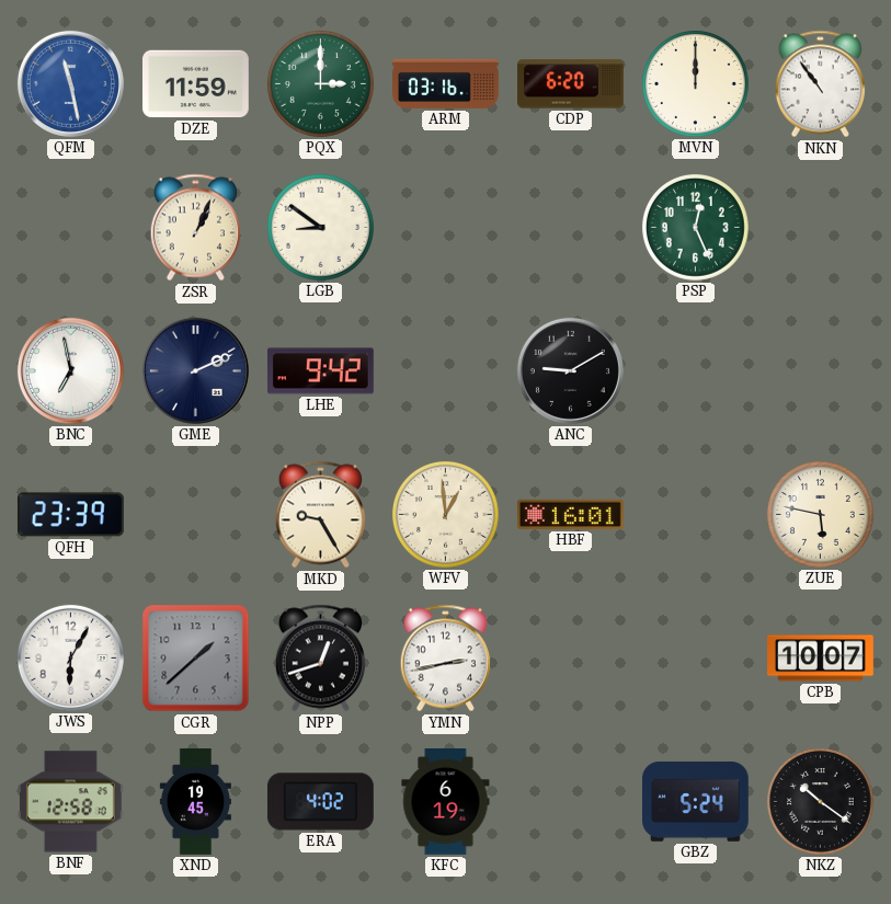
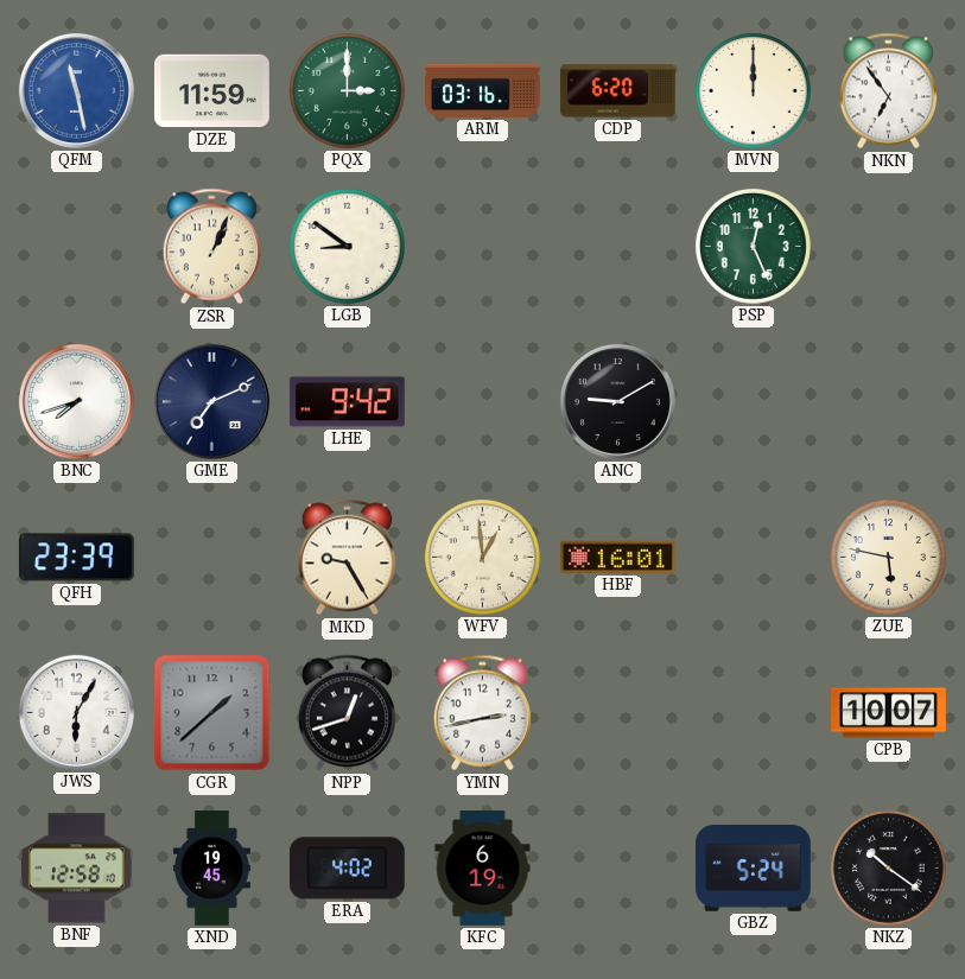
NKN: 10:54 -> 6:54 (888, 91)
BNC: 6:58 -> 7:42 (76, 401)
GME: 2:11 -> 7:11 (211, 401)
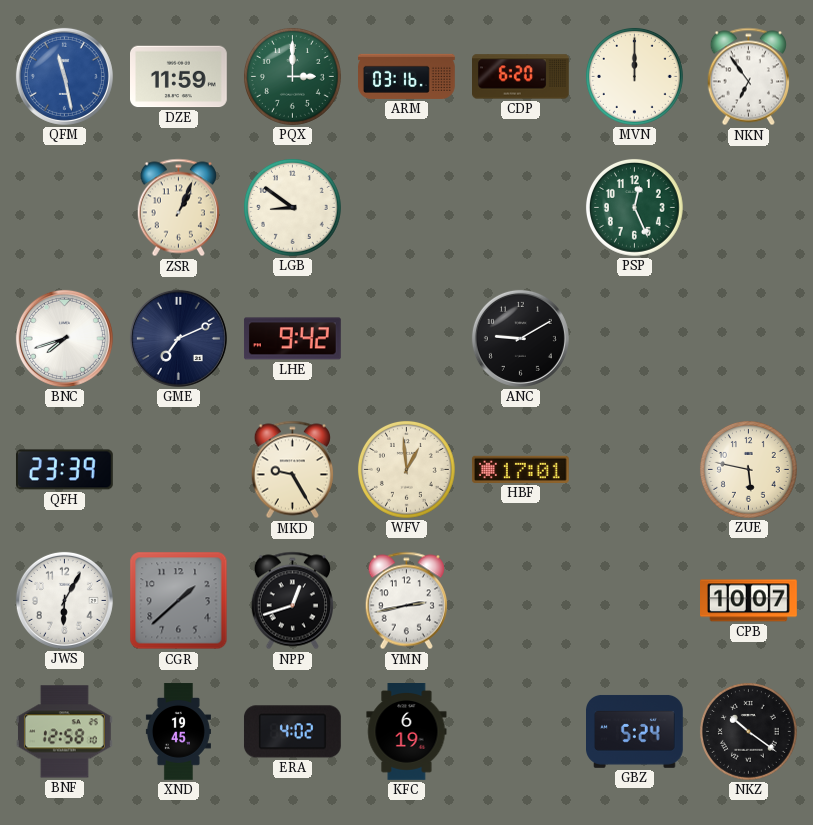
HBF: 16:01 -> 17:01 (520, 469)
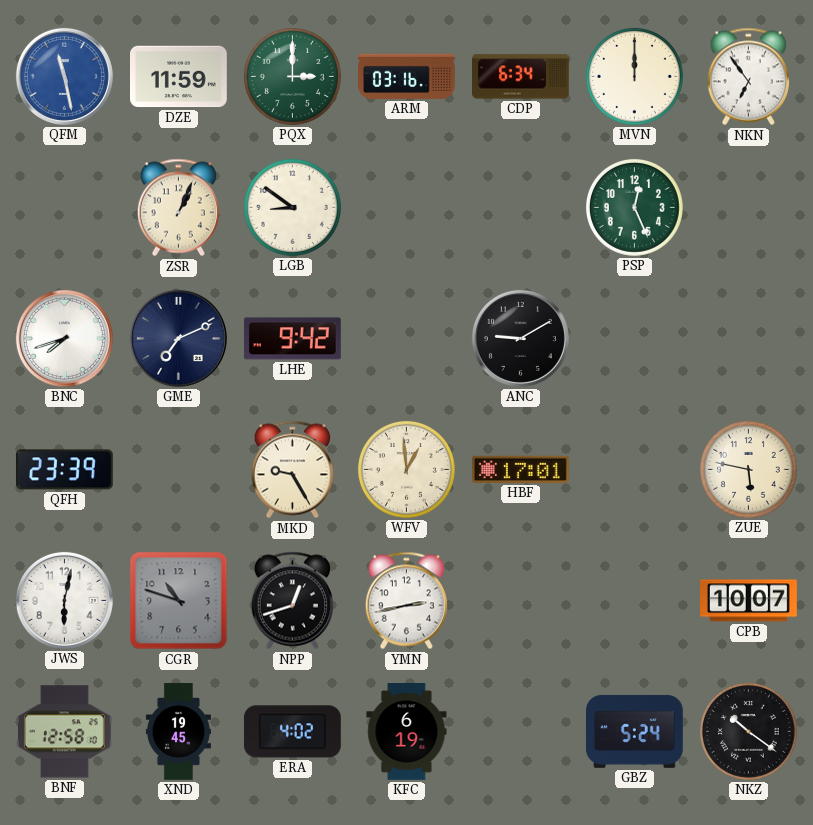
CDP: 6:20 -> 6:34 (521, 77)
JWS: 6:05 -> 6:02 (64, 600)
CGR: 1:38 -> 10:48 (179, 601)
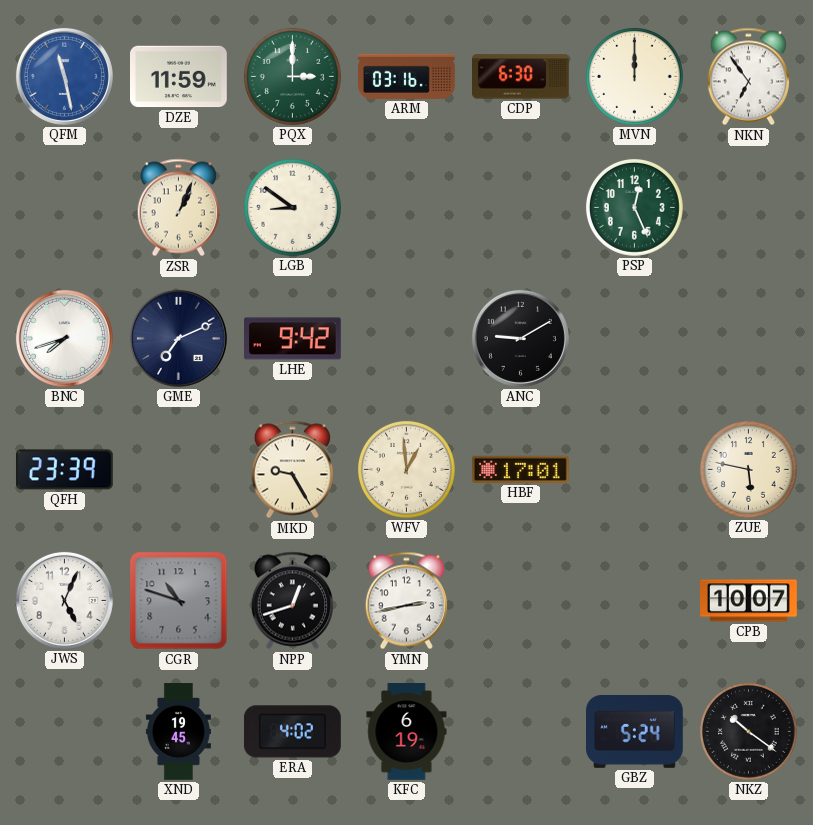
CDP: 6:34 -> 6:30 (521, 77)
JWS: 6:02 -> 5:04 (64, 600)
BNF: 12:58 -> none (64, 732)
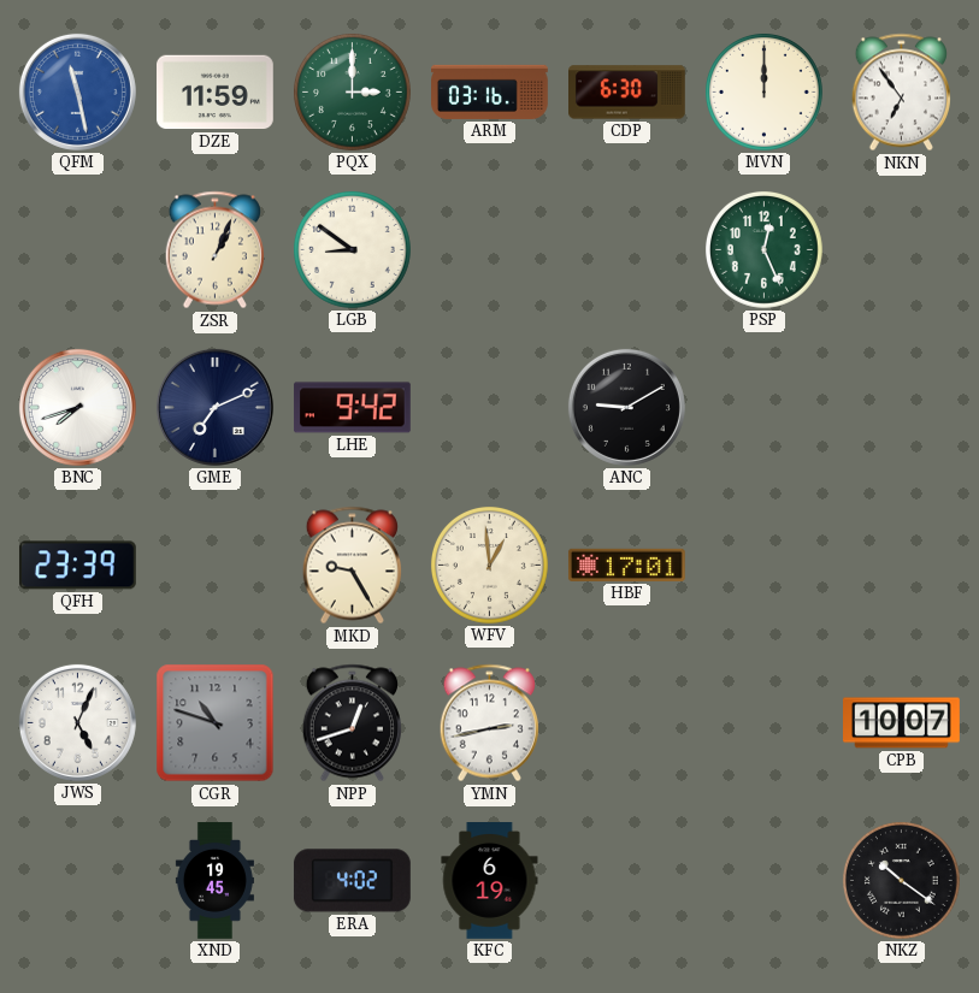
ZUE: 5:47 -> none (748, 469)
GBZ: 5:24 -> none (635, 731)
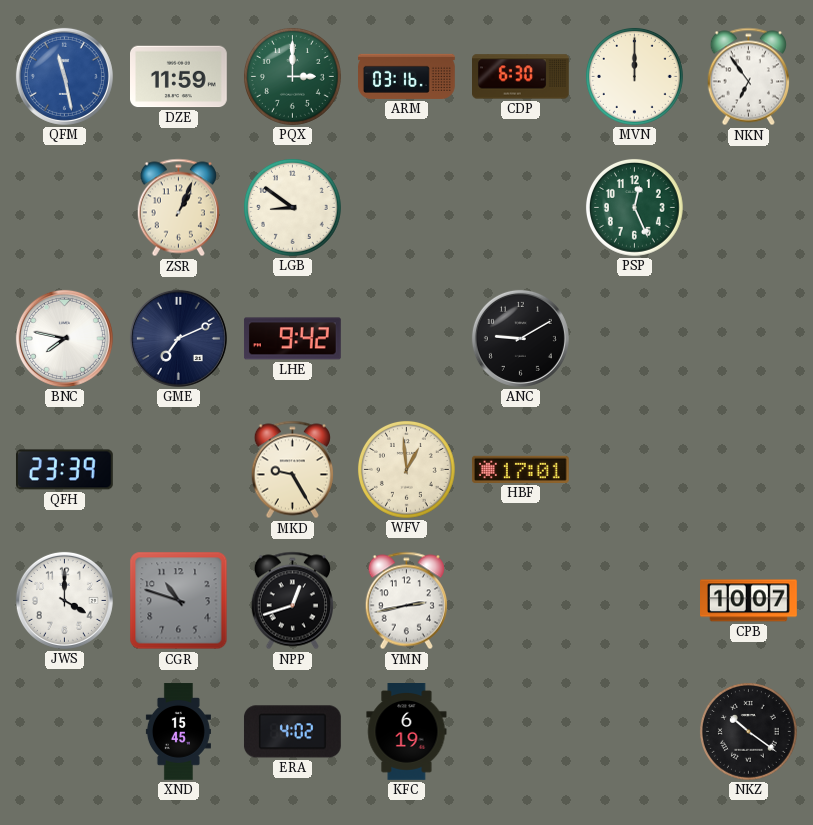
BNC: 7:42 -> 7:47 (64, 338)
JWS: 5:04 -> 4:00 (64, 600)
XND: 19:45 -> 15:45 (178, 732)
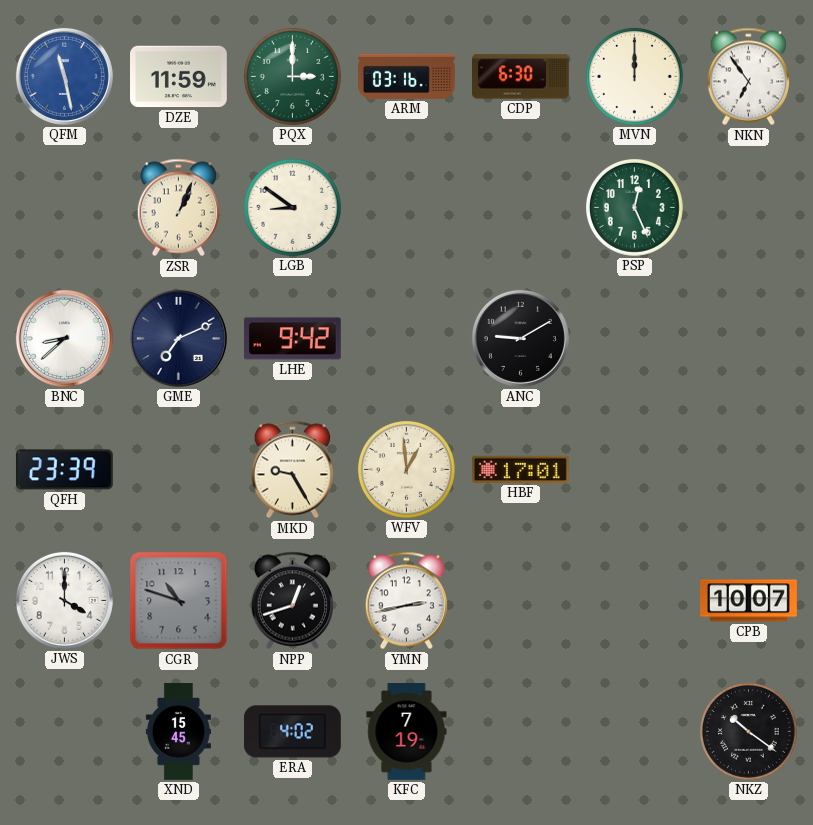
BNC: 7:47 -> 8:38 (64, 338)
KFC: 6:19 -> 7:19 (407, 732)
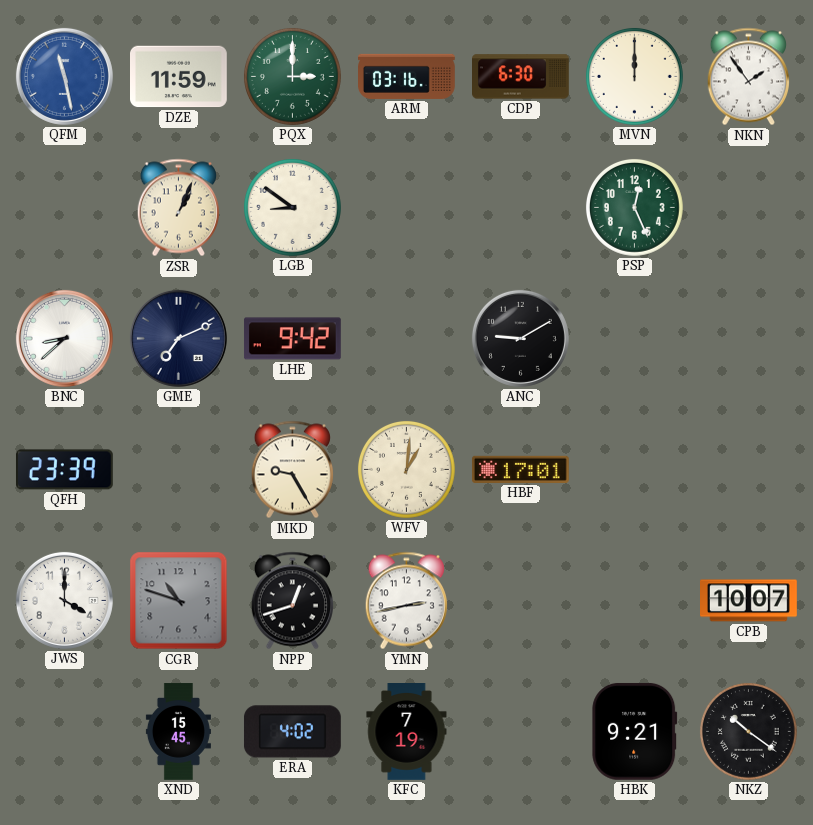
NKN: 6:54 -> 1:54 (748, 77)
WFV: 12:59 -> 1:01 (406, 469)
HBK: none -> 9:21 (635, 731)
